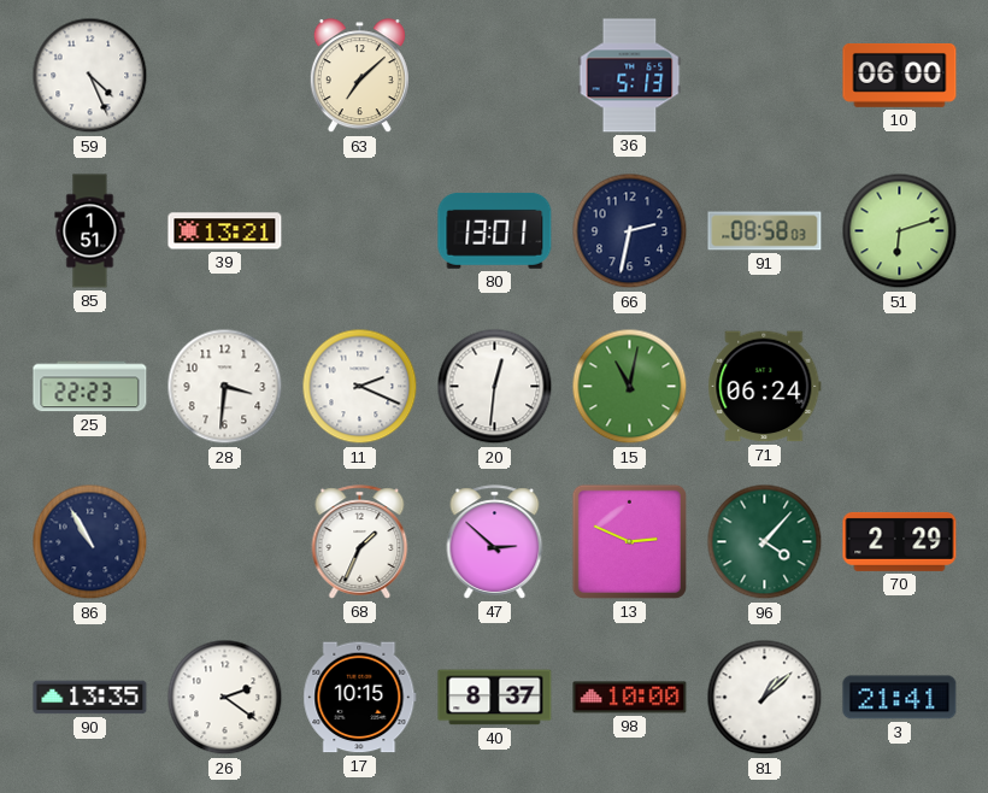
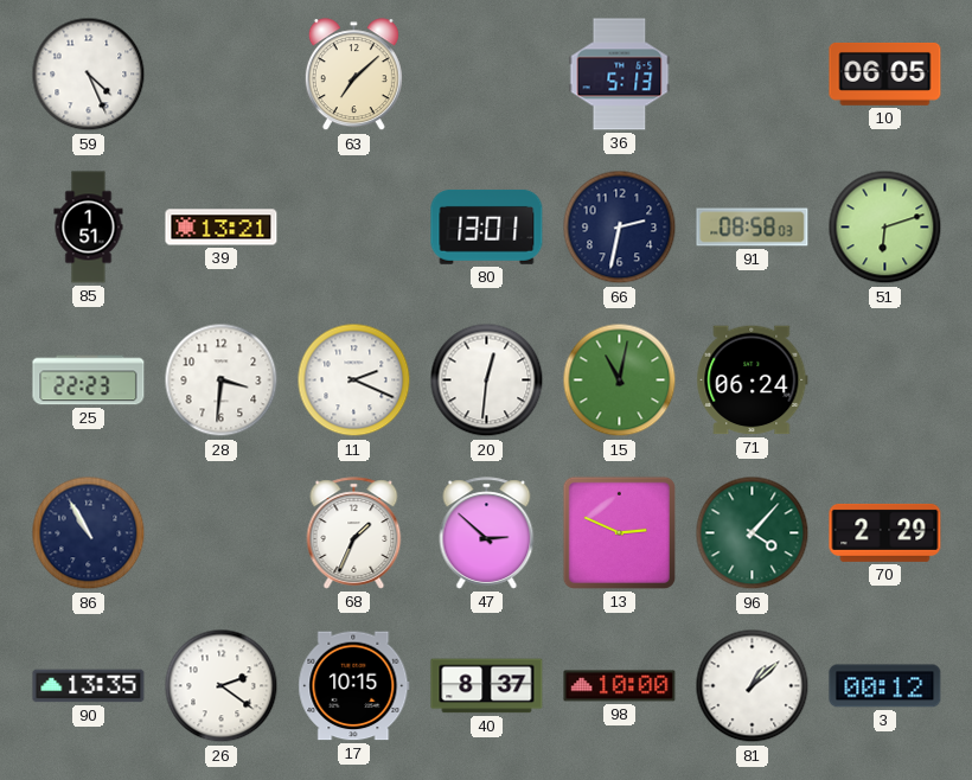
10: 06:00 -> 06:05 (885, 73)
3: 21:41 -> 00:12 (885, 686)
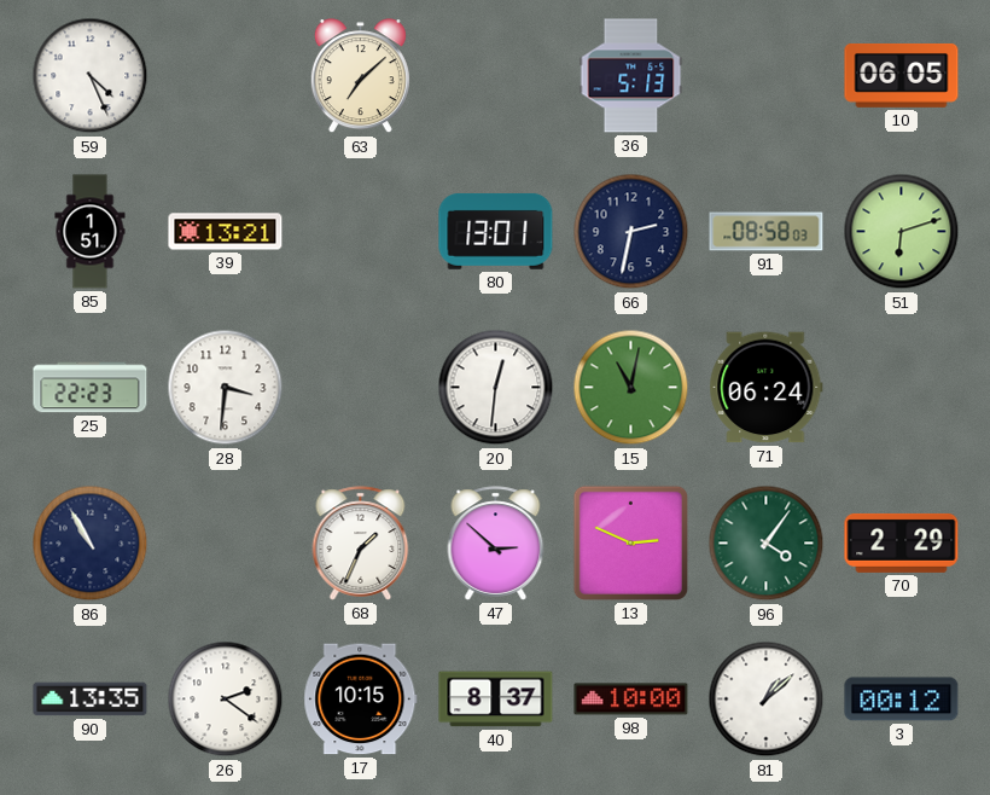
11: 2:19 -> none (354, 381)
96: 4:07 -> 4:06 (767, 544)
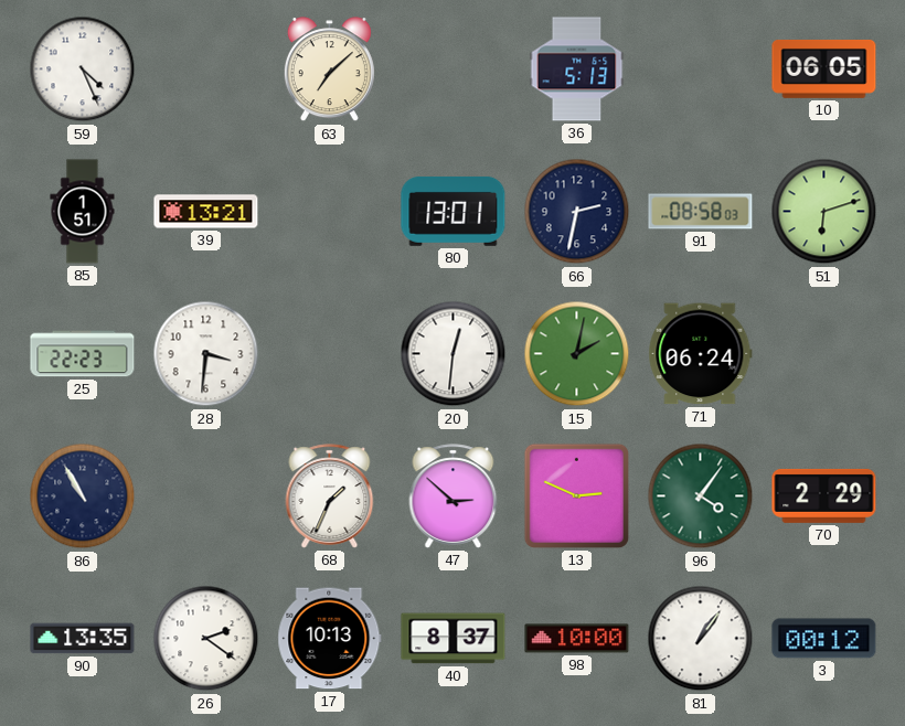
15: 11:02 -> 2:02 (577, 354)
17: 10:15 -> 10:13 (330, 639)
81: 1:08 -> 1:06 (701, 639)
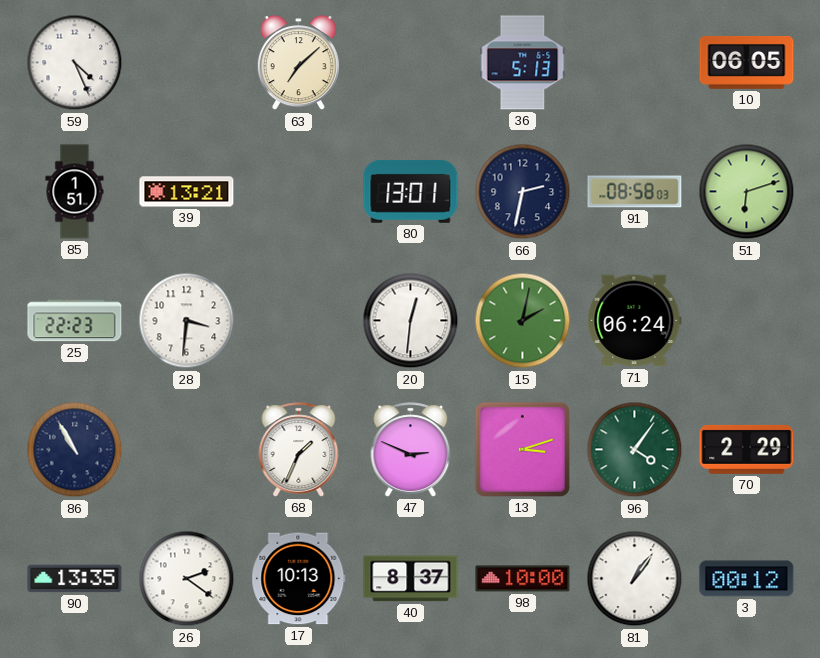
47: 2:52 -> 2:49 (411, 450)
13: 2:49 -> 3:12 (522, 449)
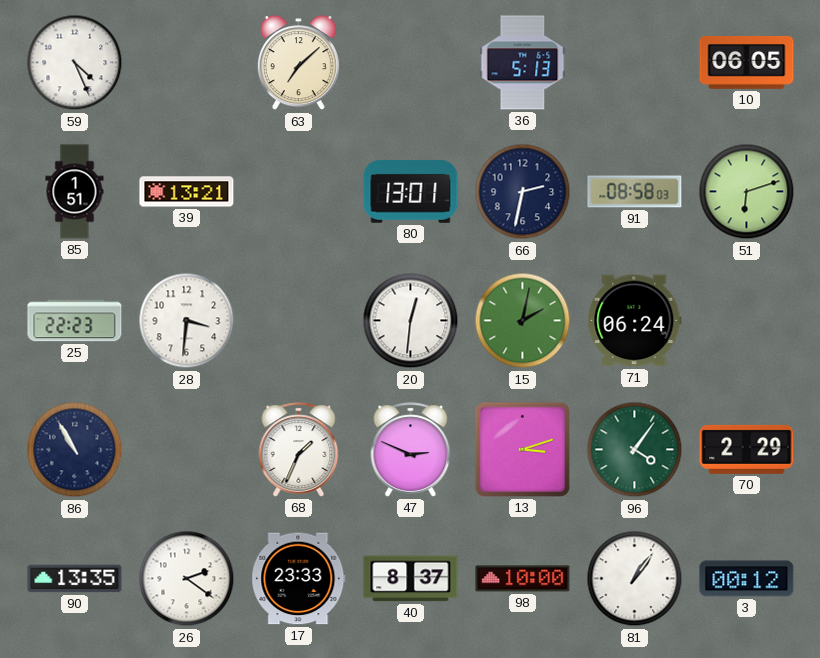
17: 10:13 -> 23:33 (299, 579)
